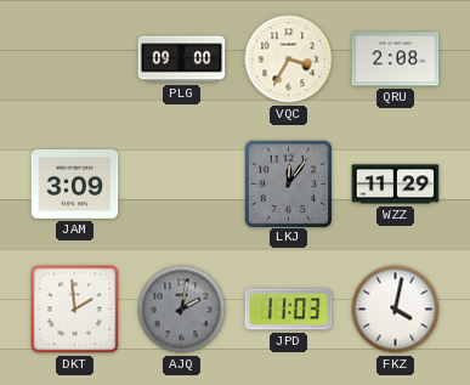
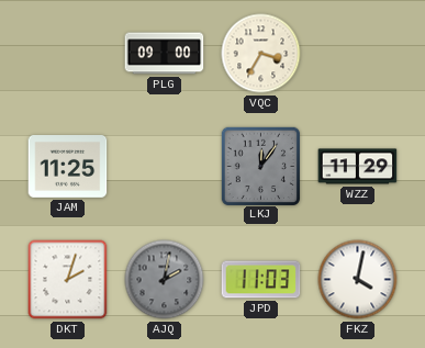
QRU: 2:08 -> none (396, 60)
JAM: 3:09 -> 11:25 (68, 167)
DKT: 1:59 -> 2:03 (68, 280)
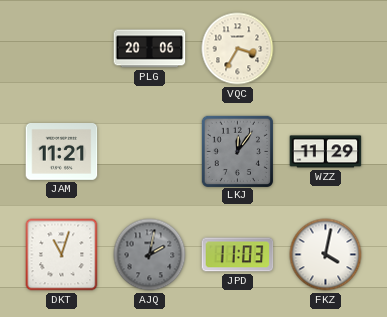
PLG: 09:00 -> 20:06 (150, 49)
JAM: 11:25 -> 11:21 (62, 152)
DKT: 2:03 -> 11:03 (62, 255)
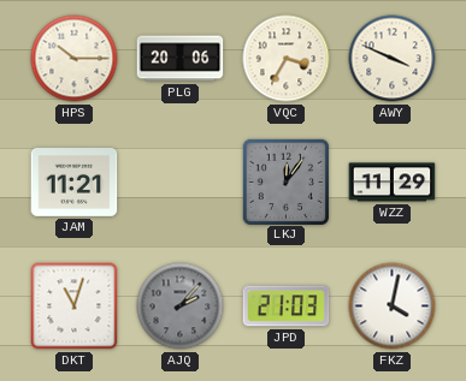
HPS: none -> 10:15 (75, 59)
AWY: none -> 3:49 (393, 59)
AJQ: 2:02 -> 2:07 (181, 306)
JPD: 11:03 -> 21:03 (287, 306)
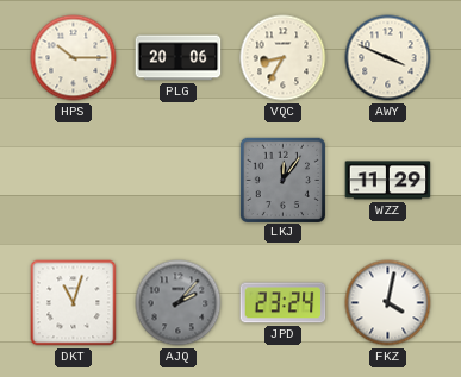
VQC: 3:35 -> 8:35 (284, 58)
JAM: 11:21 -> none (75, 183)
JPD: 21:03 -> 23:24 (284, 303)
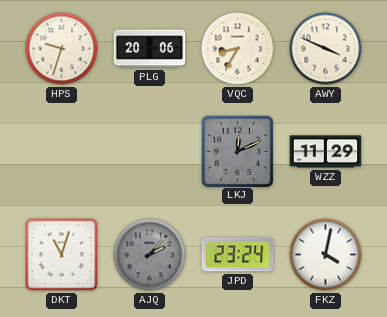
HPS: 10:15 -> 9:33 (62, 49)
LKJ: 12:06 -> 12:11 (237, 151)
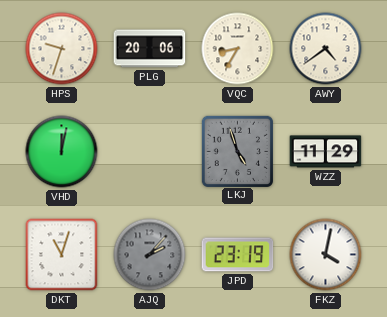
AWY: 3:49 -> 4:39 (326, 49)
VHD: none -> 12:02 (62, 152)
LKJ: 12:11 -> 4:57 (237, 151)
JPD: 23:24 -> 23:19 (238, 255)
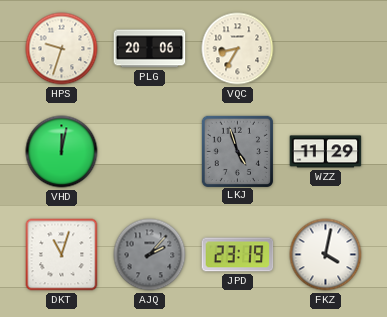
AWY: 4:39 -> none (326, 49)
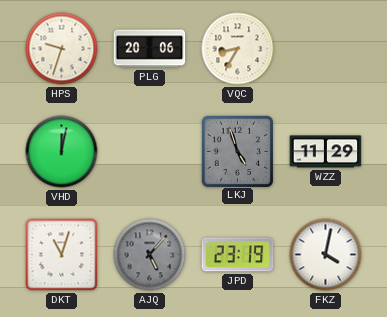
AJQ: 2:07 -> 5:07 (150, 255)
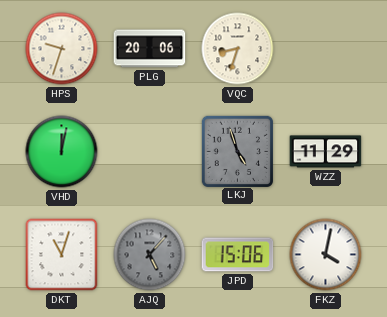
VQC: 8:35 -> 8:33 (238, 49)
JPD: 23:19 -> 15:06 (238, 255)
